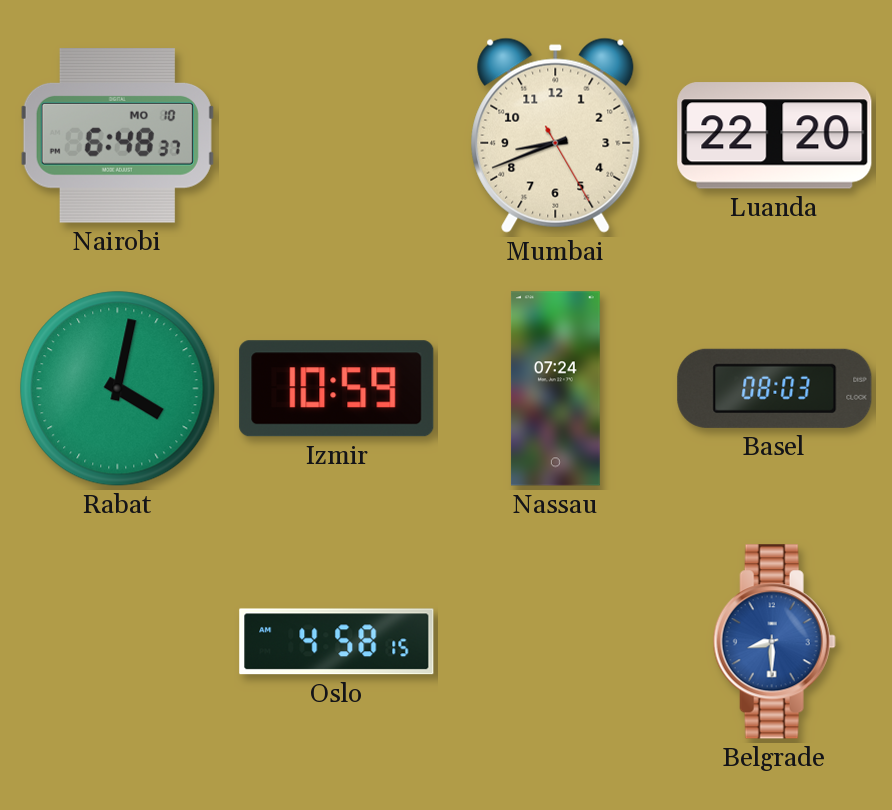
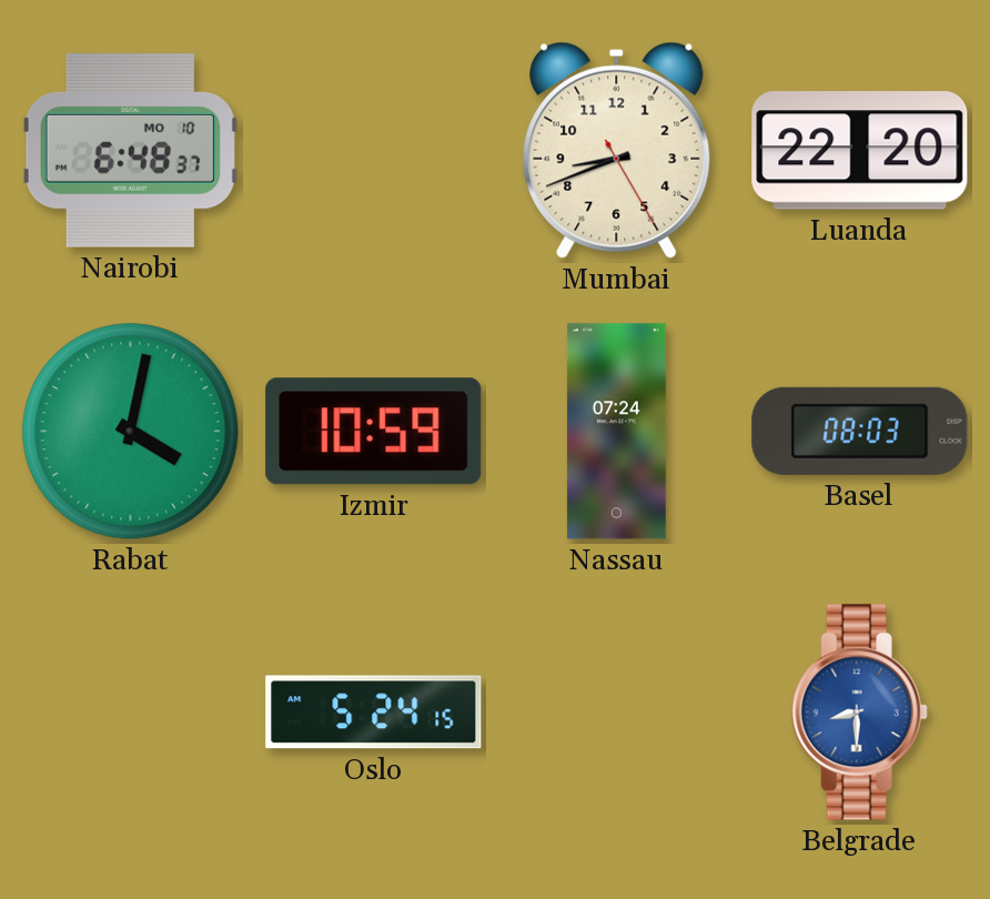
Oslo: 4:58 -> 5:24 (374, 713)
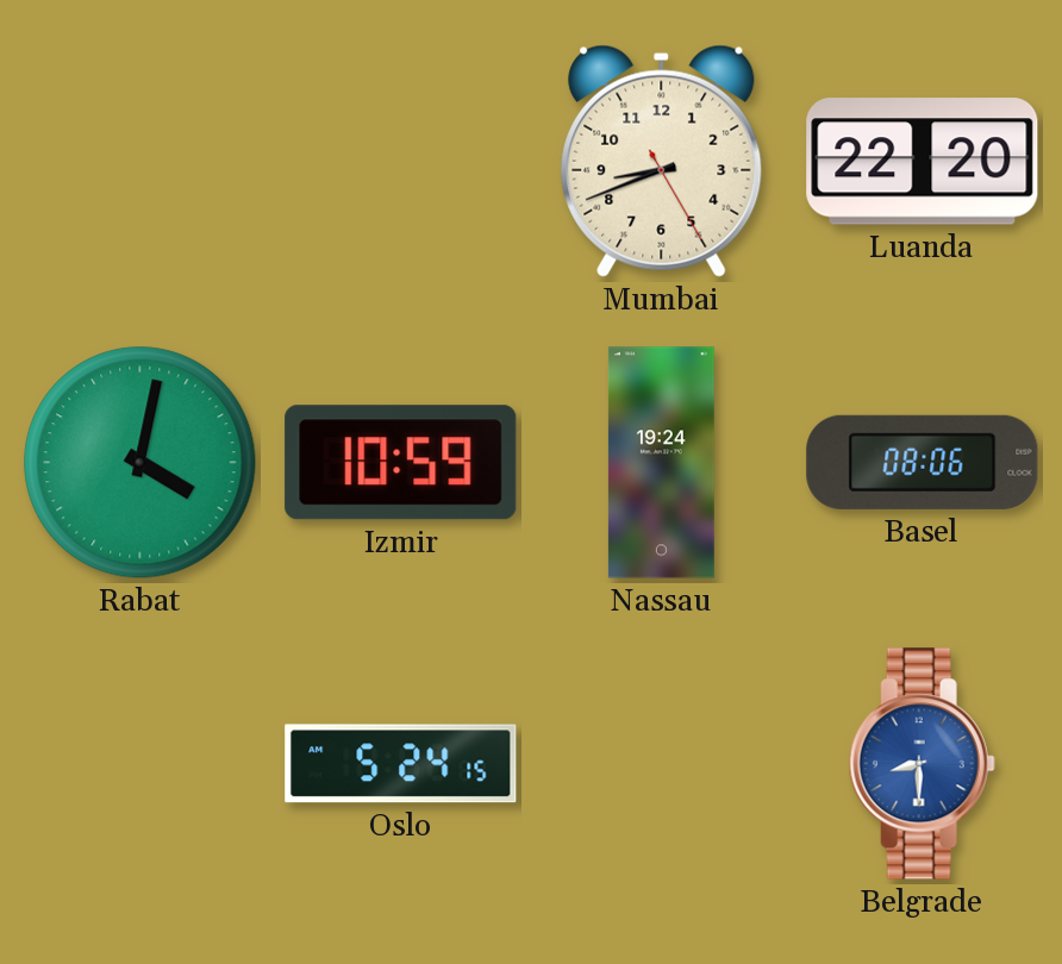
Nairobi: 6:48 -> none (130, 151)
Nassau: 07:24 -> 19:24 (661, 463)
Basel: 08:03 -> 08:06 (923, 462)
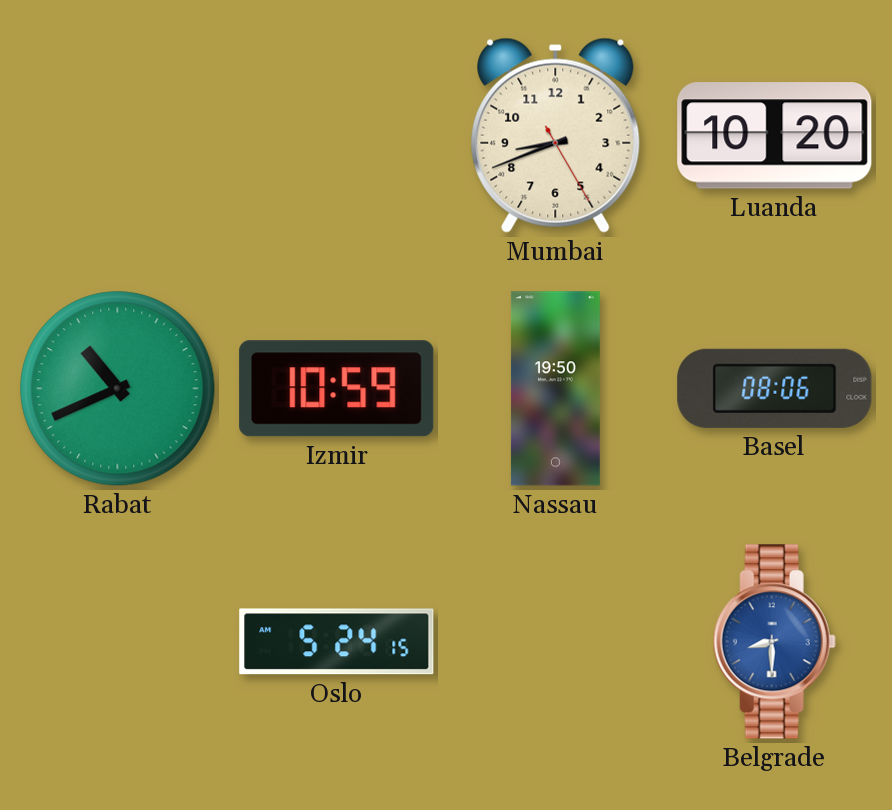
Luanda: 22:20 -> 10:20 (775, 136)
Rabat: 4:02 -> 10:41 (118, 389)
Nassau: 19:24 -> 19:50 (555, 389)
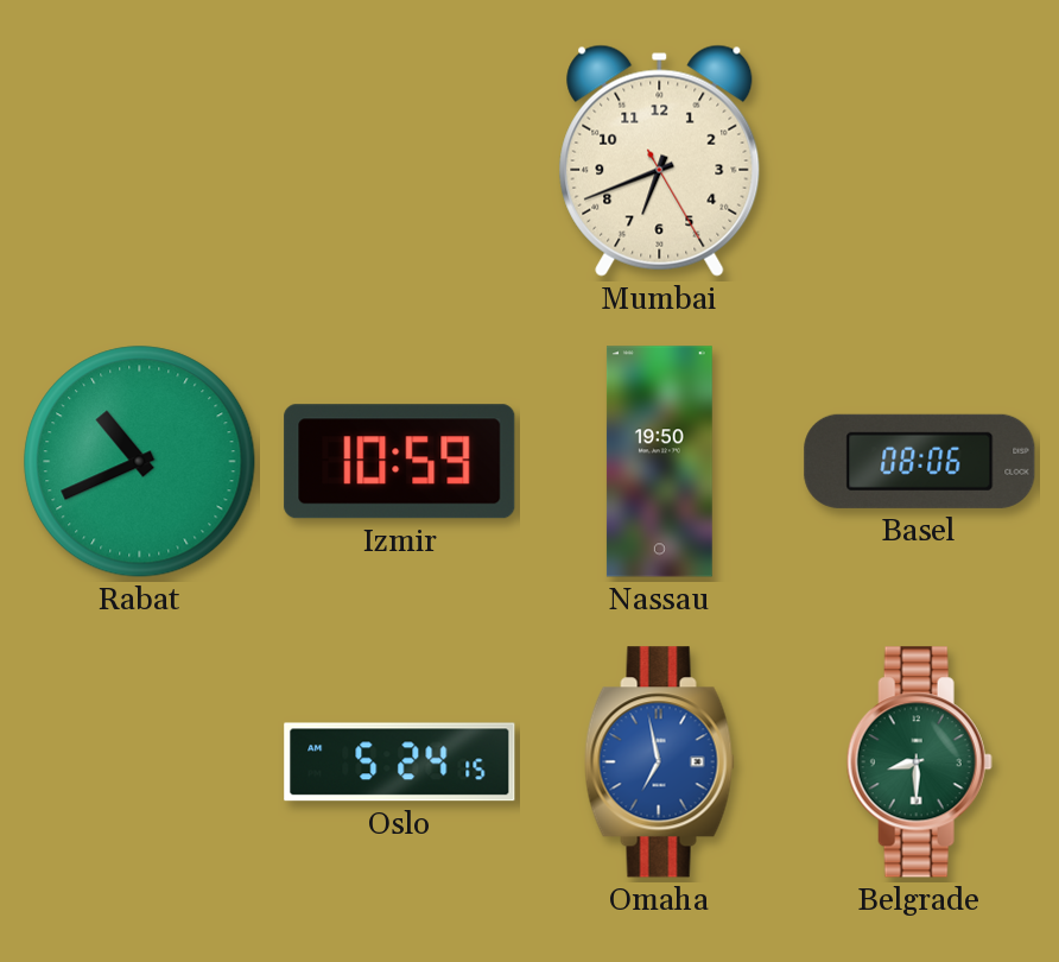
Mumbai: 8:41 -> 6:41 (660, 160)
Luanda: 10:20 -> none (775, 136)
Omaha: none -> 6:58 (659, 762)
Belgrade dial: blue -> green (919, 762)
